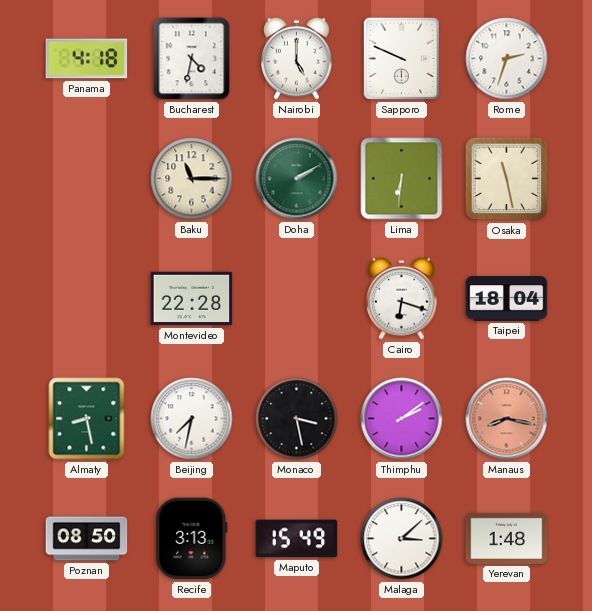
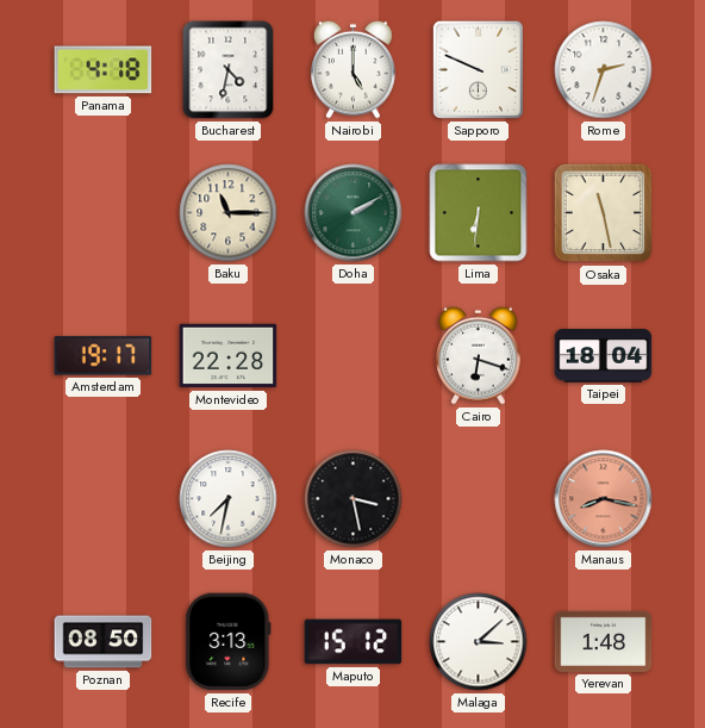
Amsterdam: none -> 19:17 (104, 356)
Almaty: 8:28 -> none (87, 419)
Thimphu: 2:09 -> none (402, 419)
Maputo: 15:49 -> 15:12 (354, 642)
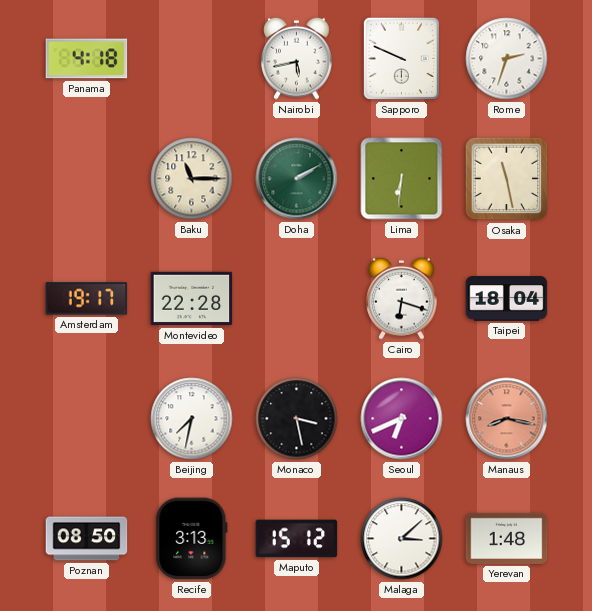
Bucharest: 4:32 -> none (229, 70)
Nairobi: 5:00 -> 5:43 (297, 58)
Seoul: none -> 6:41 (402, 419)
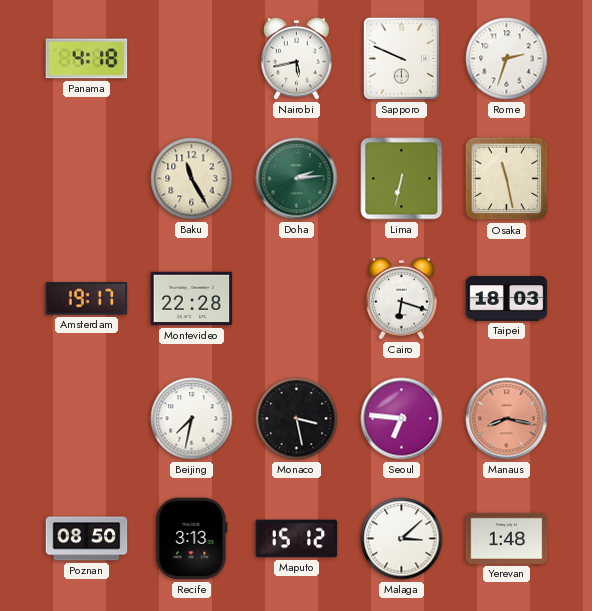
Baku: 11:15 -> 11:25 (192, 179)
Doha: 2:10 -> 2:14 (297, 179)
Lima: 6:31 -> 6:32 (402, 179)
Taipei: 18:04 -> 18:03 (507, 299)
Seoul: 6:41 -> 6:46 (402, 419)
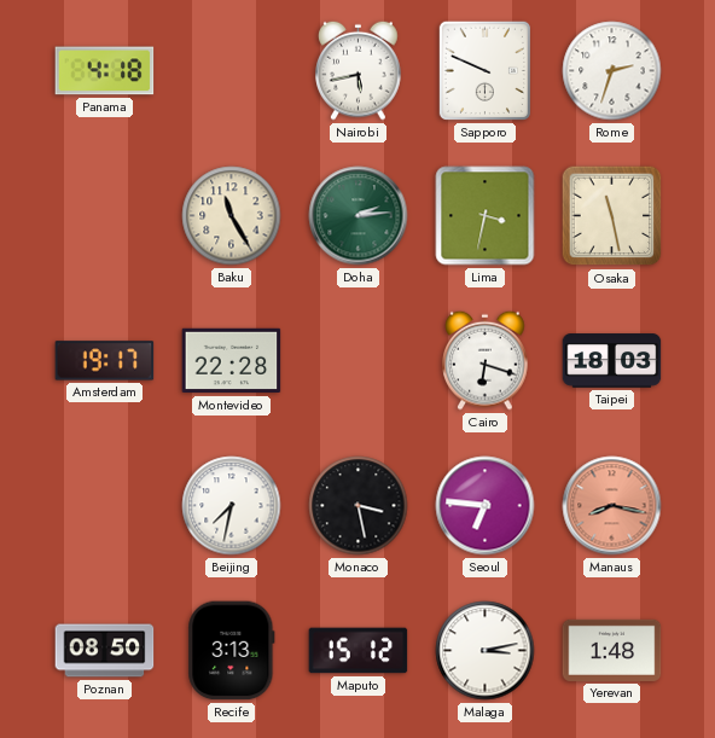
Lima: 6:32 -> 3:32 (486, 216)
Malaga: 3:08 -> 3:13 (486, 651)
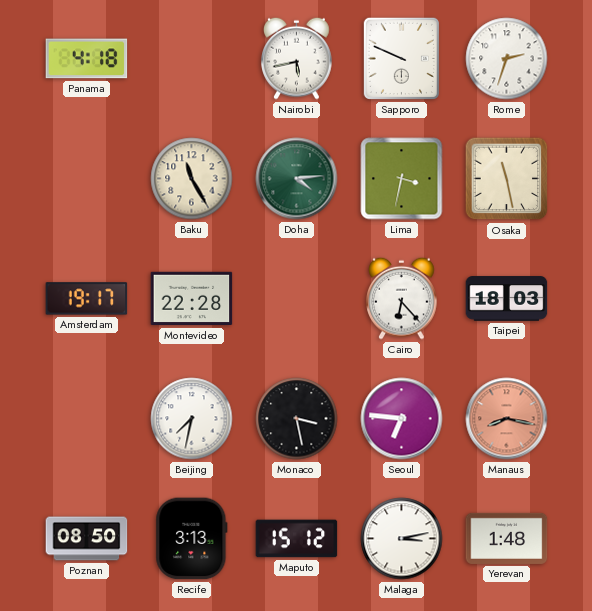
Doha: 2:14 -> 4:14 (297, 179)
Cairo: 6:18 -> 6:23 (402, 298)
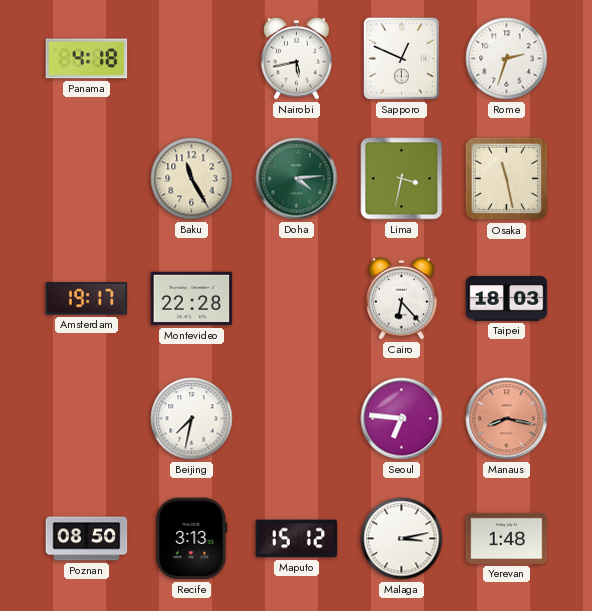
Sapporo: 9:49 -> 12:49 (401, 58)
Monaco: 3:28 -> none (297, 419)
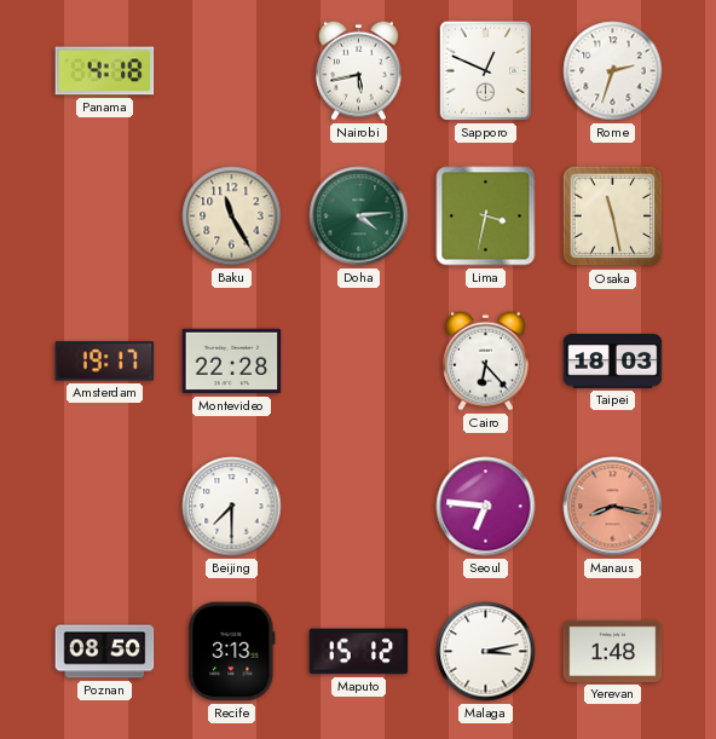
Beijing: 7:32 -> 7:30 (232, 507)
